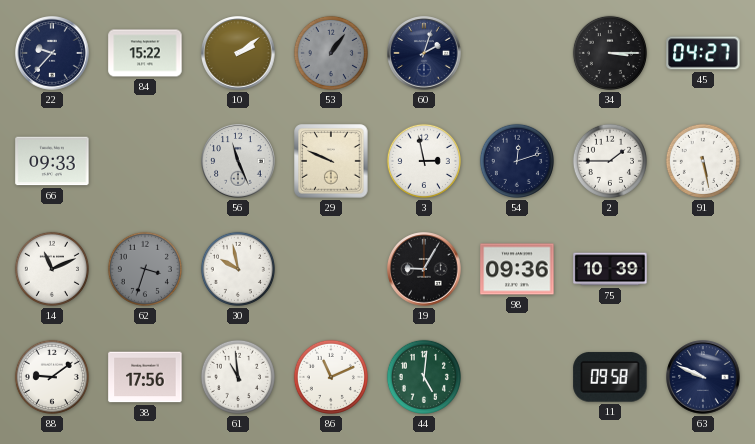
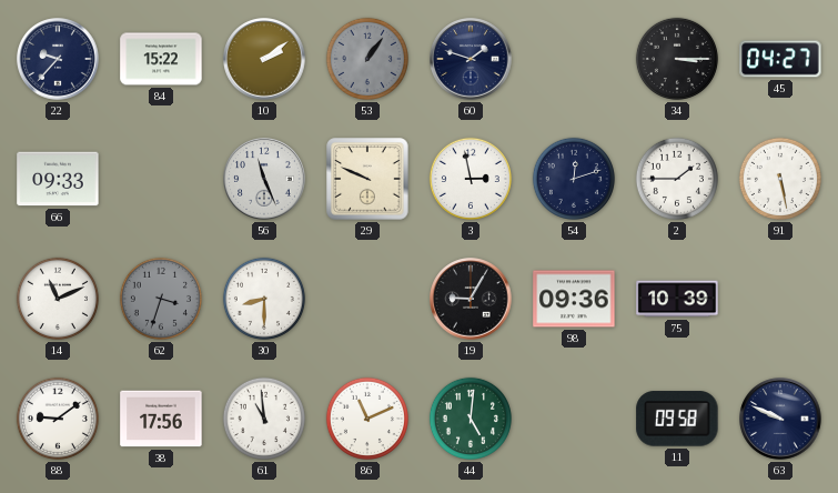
60: 2:03 -> 1:48 (471, 59)
30: 9:58 -> 8:30 (264, 299)
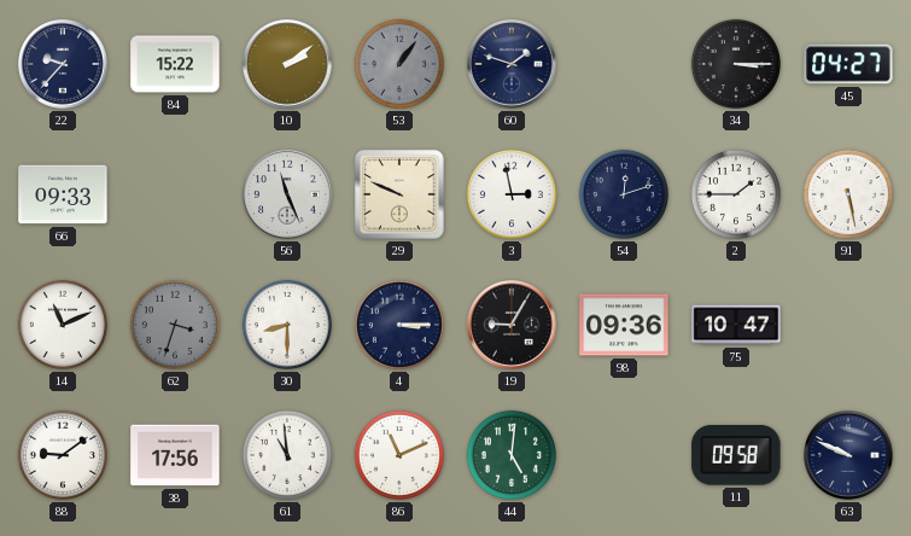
4: none -> 3:15 (399, 325)
75: 10:39 -> 10:47 (736, 325)
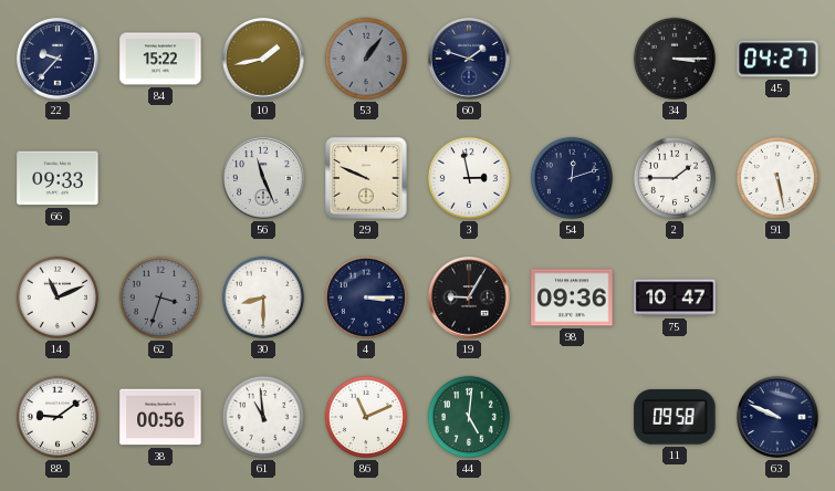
10: 2:09 -> 1:43 (263, 59)
38: 17:56 -> 00:56 (160, 417)
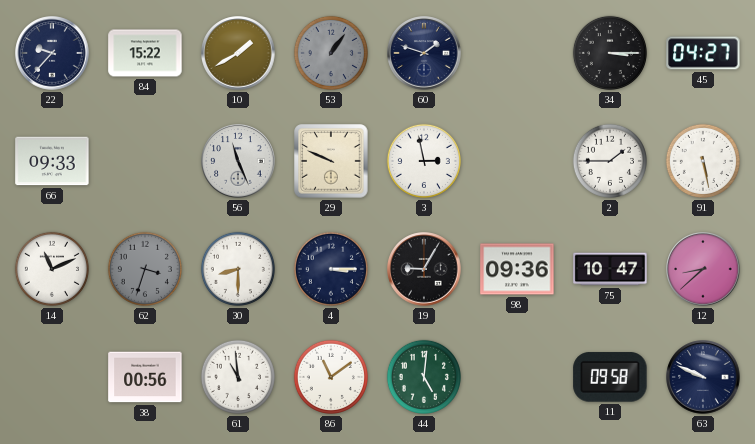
10: 1:43 -> 1:40 (238, 53)
54: 12:12 -> none (572, 178)
12: none -> 8:38 (703, 269)
88: 9:09 -> none (58, 417)
86: 11:11 -> 11:09 (331, 377)
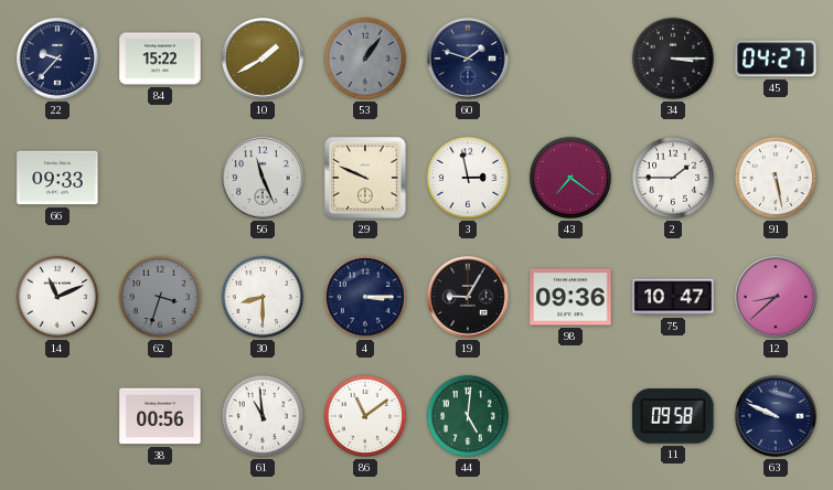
43: none -> 7:21 (570, 178)
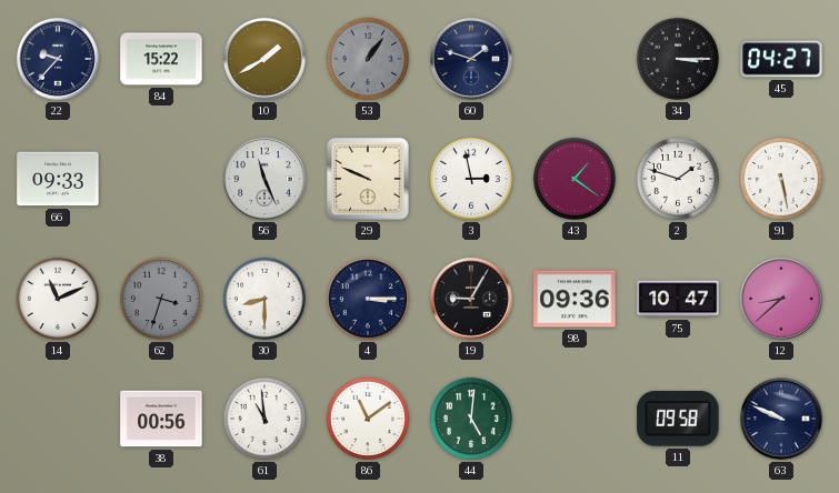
43: 7:21 -> 1:21 (575, 179)
2: 1:45 -> 1:48 (678, 179)
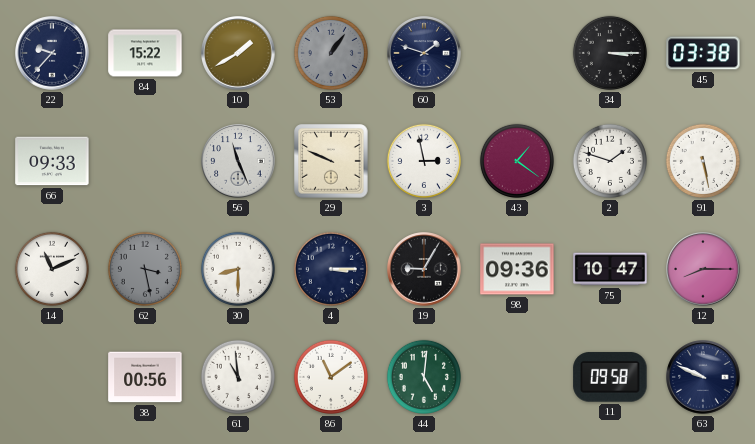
45: 04:27 -> 03:38 (703, 53)
62: 3:33 -> 3:28 (145, 269)
12: 8:38 -> 8:15 (703, 269)
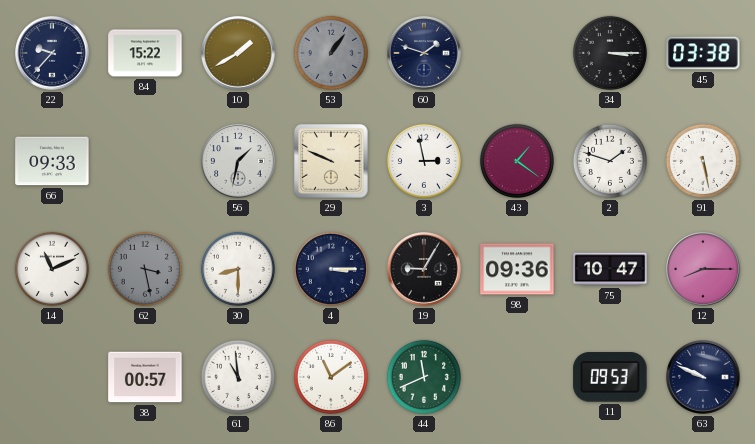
56: 11:26 -> 1:32 (238, 161)
38: 00:56 -> 00:57 (145, 377)
44: 5:01 -> 11:41 (424, 377)
11: 09:58 -> 09:53 (610, 377)
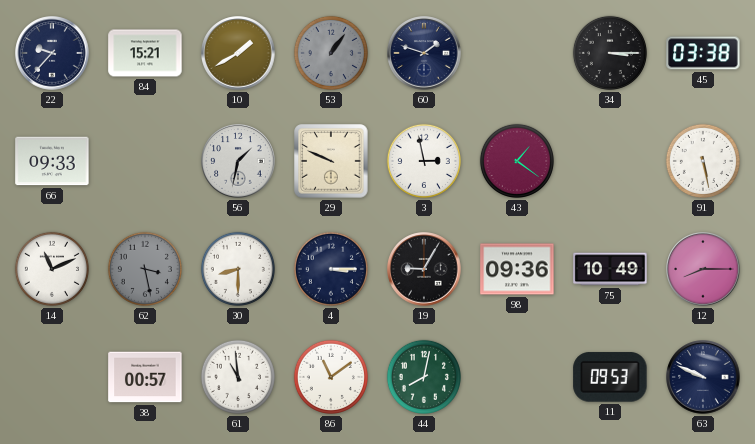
84: 15:22 -> 15:21 (145, 53)
2: 1:48 -> none (610, 161)
75: 10:47 -> 10:49 (610, 269)
44: 11:41 -> 8:02 (424, 377)
